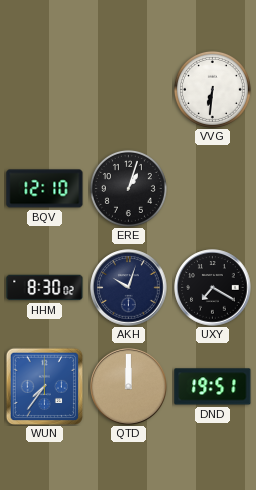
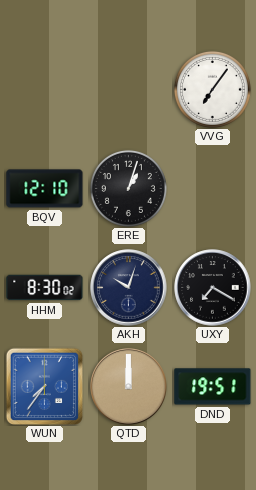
VVG: 6:31 -> 7:06 (212, 89)
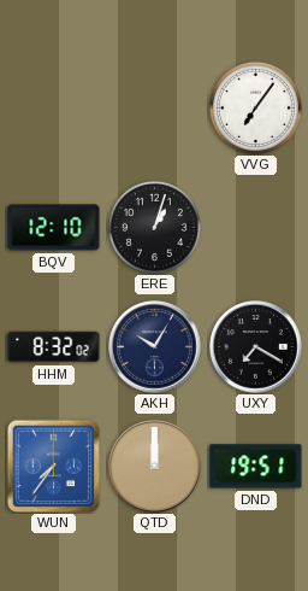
HHM: 8:30 -> 8:32 (54, 347)
AKH: 10:03 -> 10:05 (155, 347)
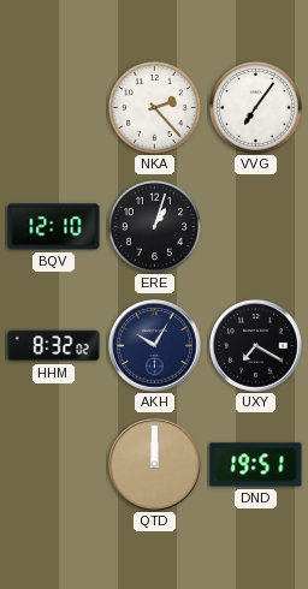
NKA: none -> 2:23 (154, 107)
WUN: 7:36 -> none (53, 466)
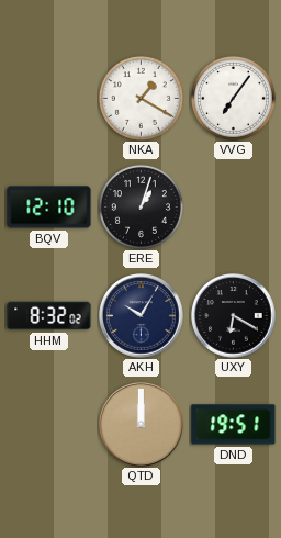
NKA: 2:23 -> 1:20 (140, 98)
UXY: 7:20 -> 6:20 (234, 316)
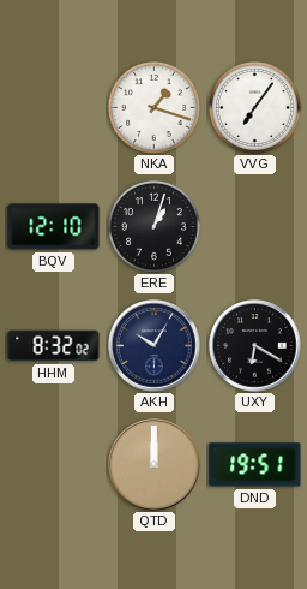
NKA: 1:20 -> 1:18 (153, 107)
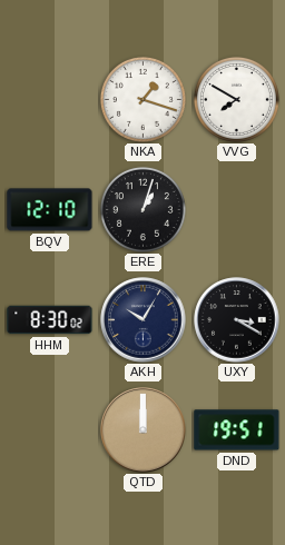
VVG: 7:06 -> 7:50 (236, 99)
HHM: 8:32 -> 8:30 (50, 320)
UXY: 6:20 -> 3:20 (237, 320)
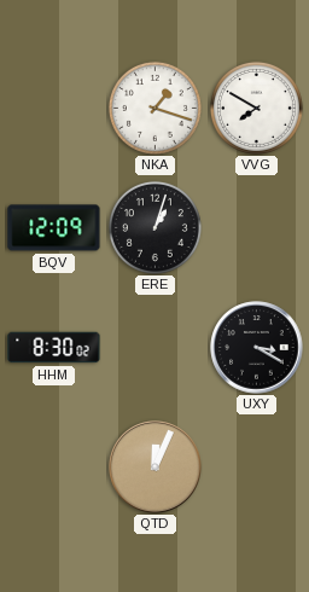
BQV: 12:10 -> 12:09 (54, 228)
AKH: 10:05 -> none (144, 320)
QTD: 12:00 -> 12:04 (156, 468)
DND: 19:51 -> none (237, 430)
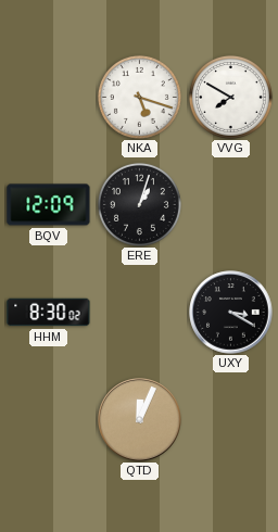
NKA: 1:18 -> 5:18 (139, 97)
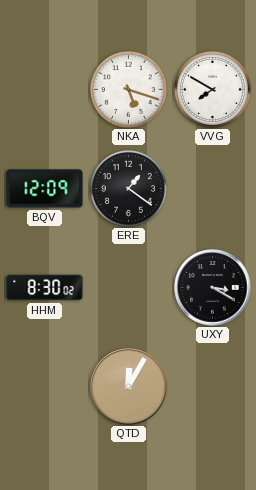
ERE: 1:03 -> 1:21 (128, 188)
QTD: 12:04 -> 12:05 (129, 387)
